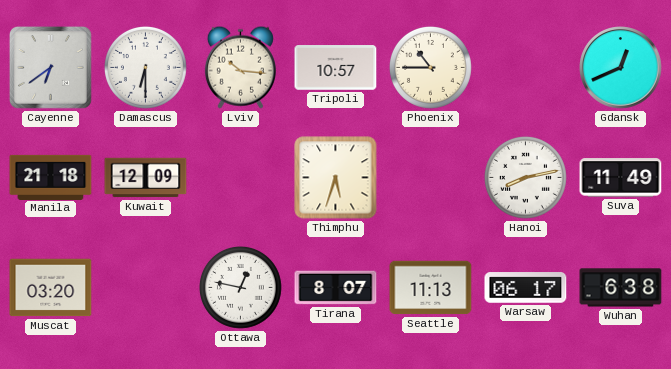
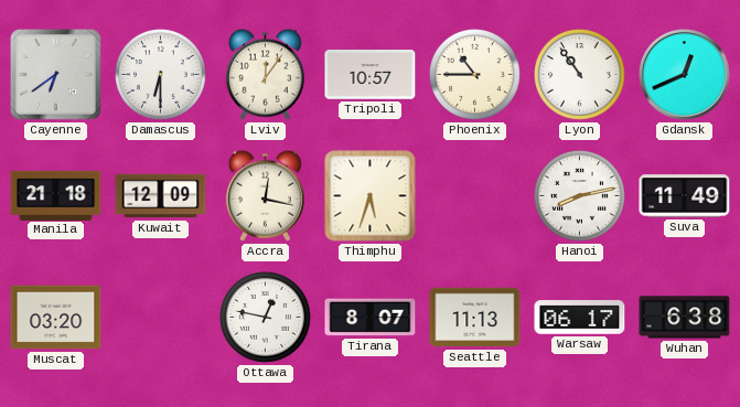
Lviv: 10:16 -> 12:06 (265, 74)
Lyon: none -> 10:54 (579, 74)
Accra: none -> 12:17 (265, 195)
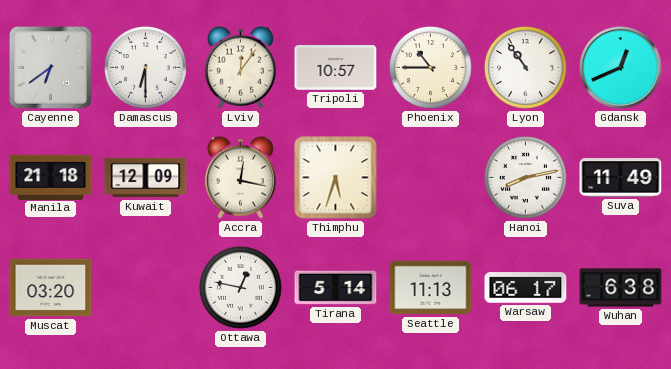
Tirana: 8:07 -> 5:14 (336, 288)
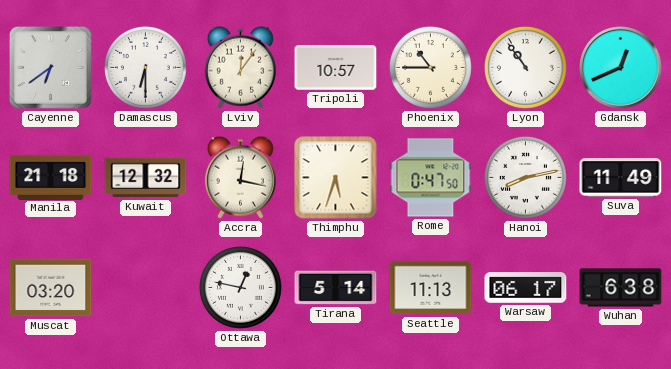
Kuwait: 12:09 -> 12:32 (146, 178)
Rome: none -> 0:47 (431, 178)
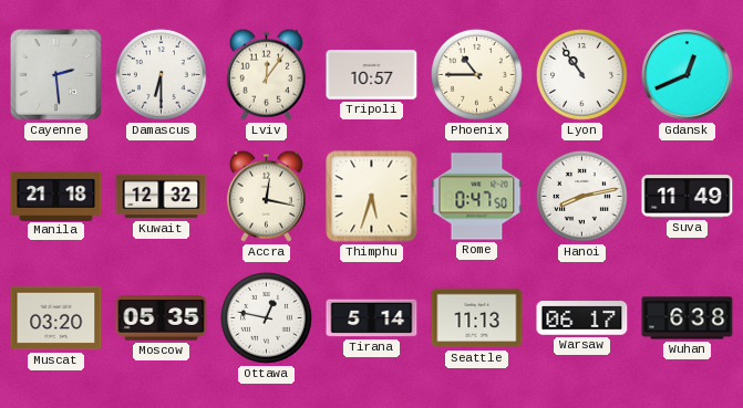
Cayenne: 6:39 -> 2:29 (55, 74)
Moscow: none -> 05:35 (162, 318)
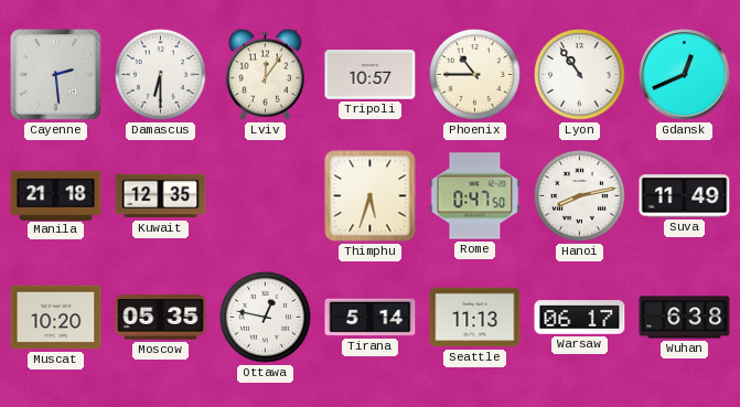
Kuwait: 12:32 -> 12:35 (161, 196)
Accra: 12:17 -> none (266, 196)
Muscat: 03:20 -> 10:20 (56, 318)
